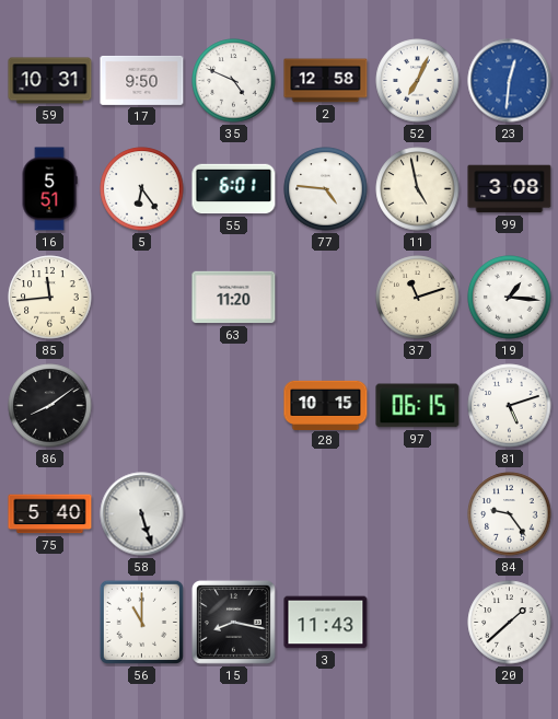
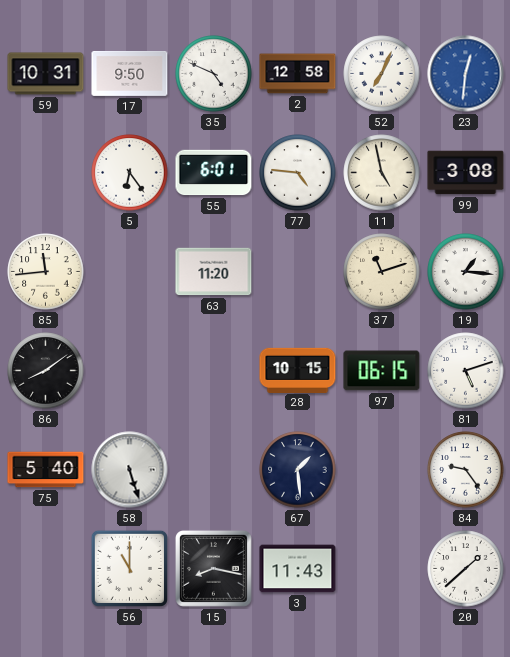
16: 5:51 -> none (49, 189)
67: none -> 1:29 (298, 470)
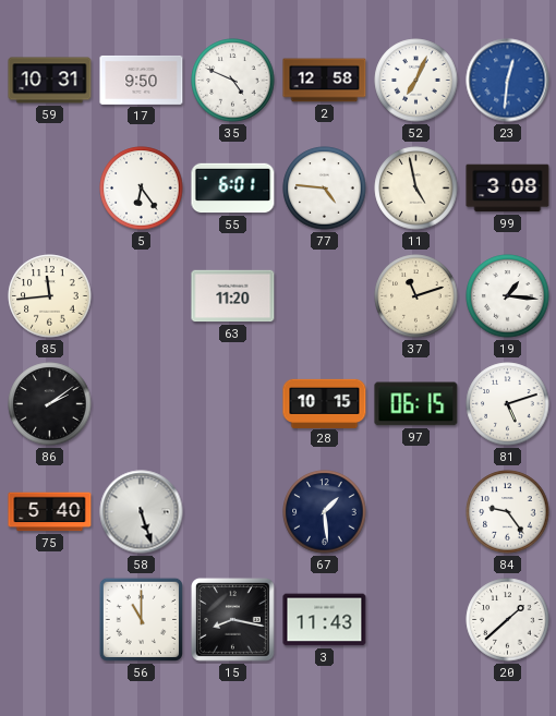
86: 8:09 -> 2:09 (50, 404)
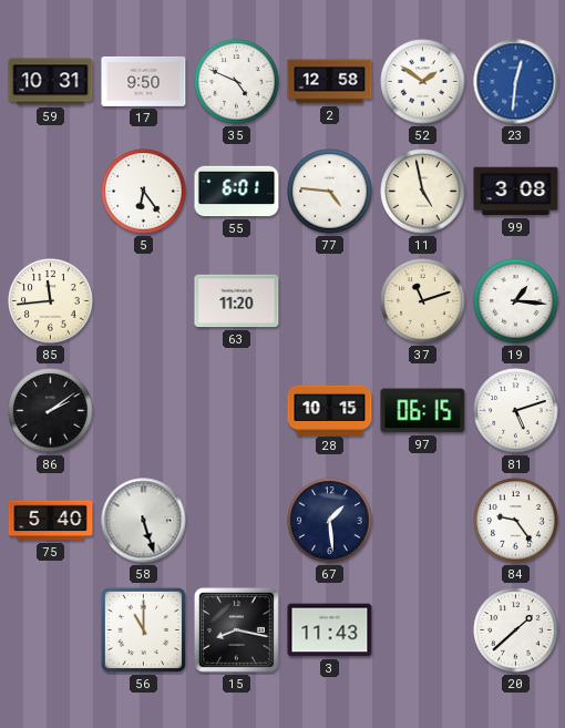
52: 7:04 -> 1:51 (423, 82)
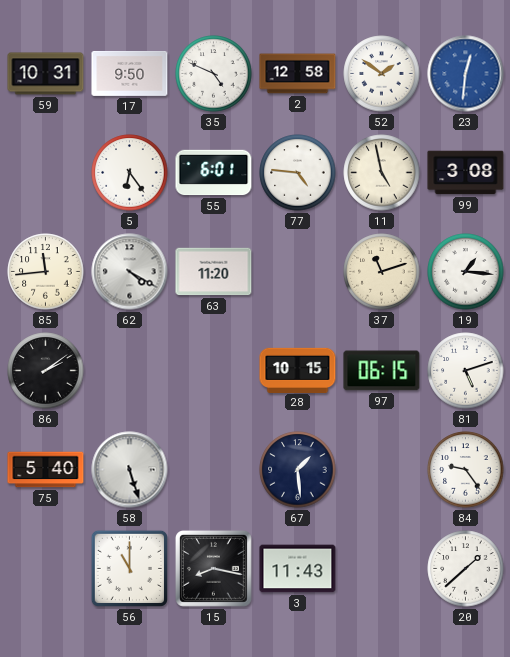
62: none -> 4:20 (130, 272)
